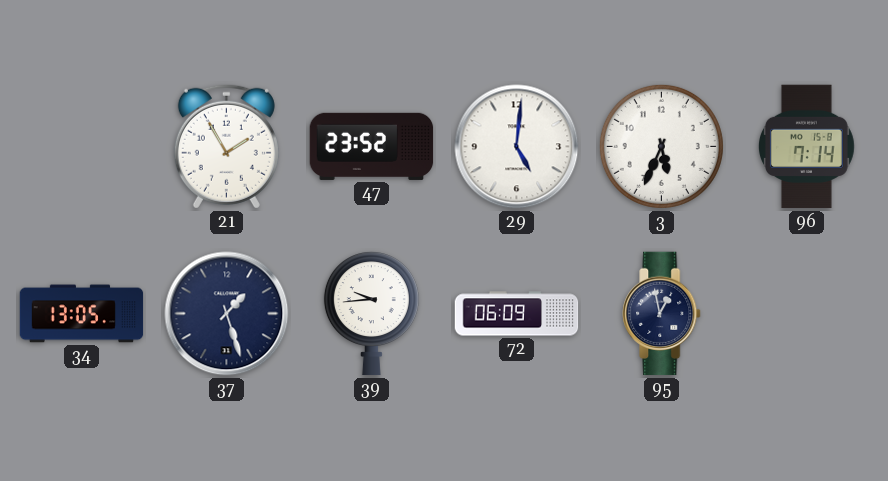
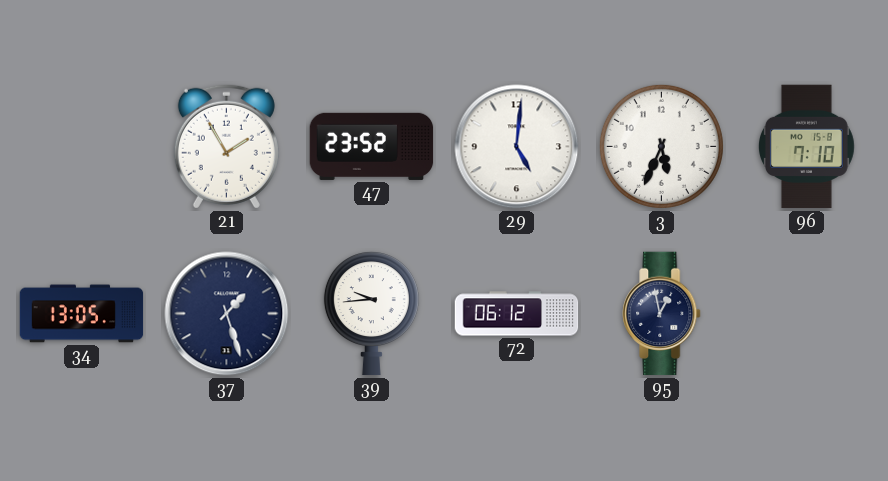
96: 7:14 -> 7:10 (806, 147)
72: 06:09 -> 06:12 (517, 314)
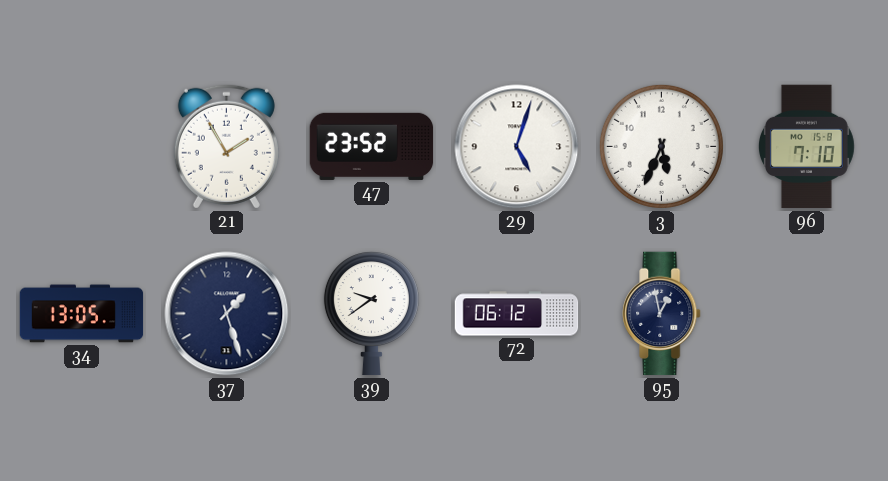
29: 5:01 -> 5:03 (517, 147)
39: 9:44 -> 9:39 (371, 314)
